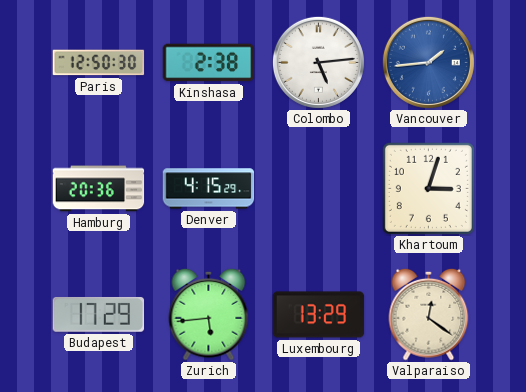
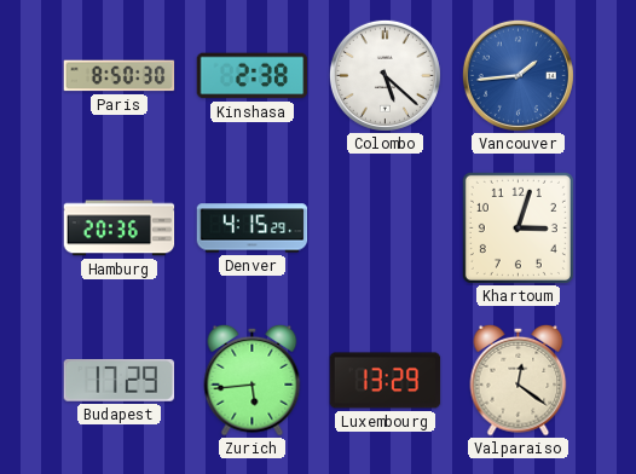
Paris: 12:50 -> 8:50 (120, 76)
Colombo: 5:14 -> 5:22 (385, 75)
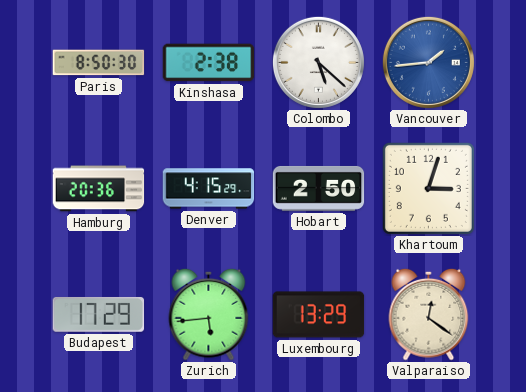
Hobart: none -> 2:50 (319, 188)
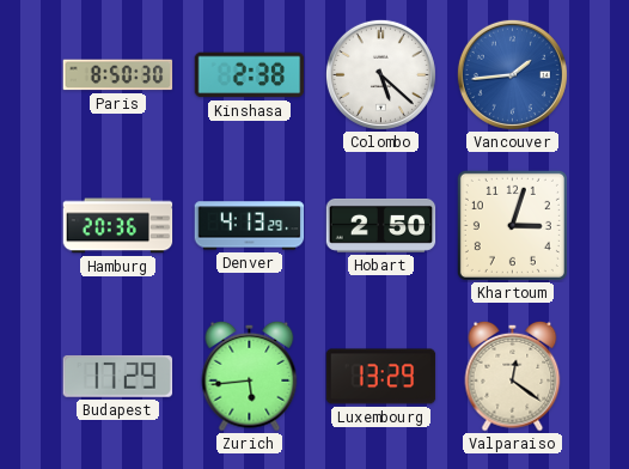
Denver: 4:15 -> 4:13 (250, 226)
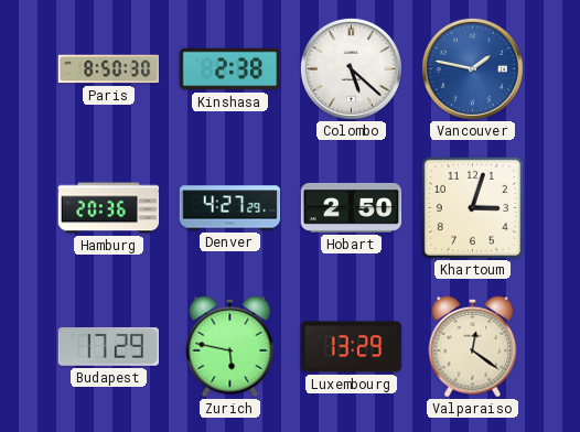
Vancouver: 1:44 -> 1:47 (472, 68)
Denver: 4:13 -> 4:27 (230, 208)
Zurich: 5:44 -> 5:47 (230, 346)
